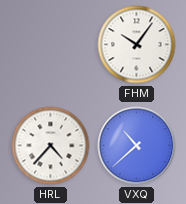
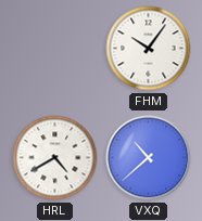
HRL: 4:37 -> 4:40 (55, 158)
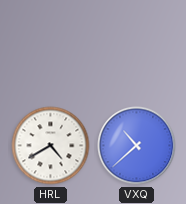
FHM: 10:06 -> none (149, 49)
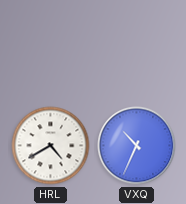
VXQ: 10:38 -> 10:34 (137, 146)
